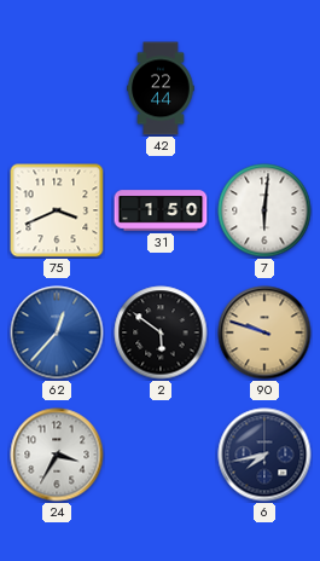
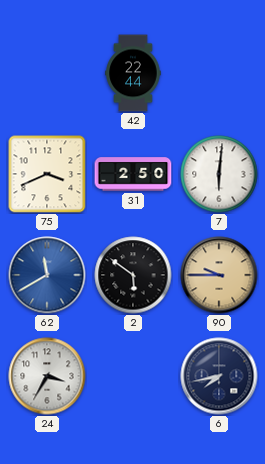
31: 1:50 -> 2:50 (133, 174)
62: 12:37 -> 11:40 (47, 275)
90: 9:48 -> 9:45 (219, 275)
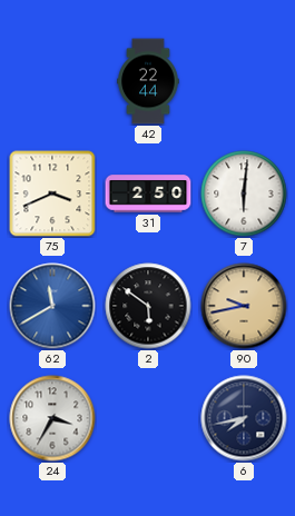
90: 9:45 -> 9:43 (244, 306)
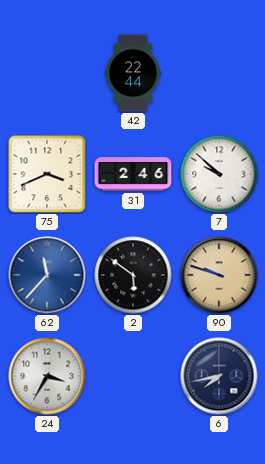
31: 2:50 -> 2:46 (133, 174)
7: 6:01 -> 9:52 (219, 174)
62: 11:40 -> 11:37 (47, 275)
90: 9:43 -> 9:48 (219, 275)
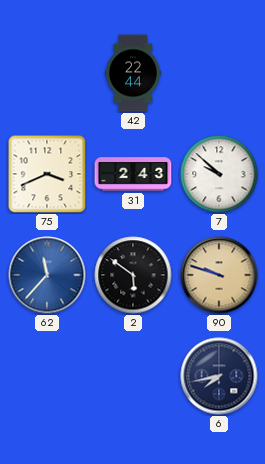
31: 2:46 -> 2:43 (133, 174)
24: 3:35 -> none (47, 376)
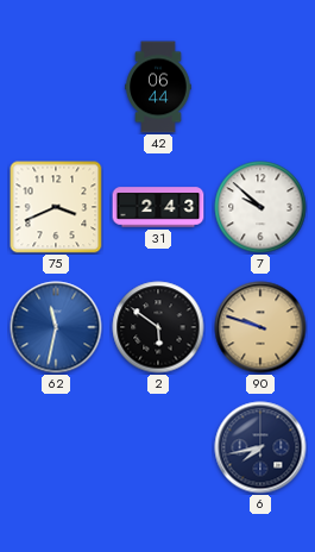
42: 22:44 -> 06:44 (158, 87)
62: 11:37 -> 11:32 (56, 327)
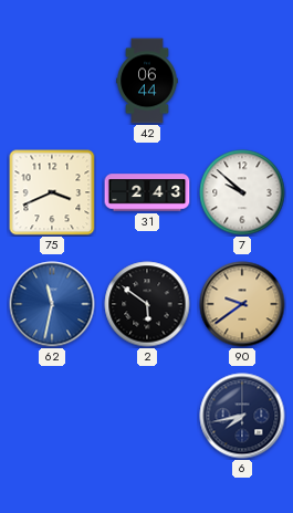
90: 9:48 -> 9:39 (242, 304)
